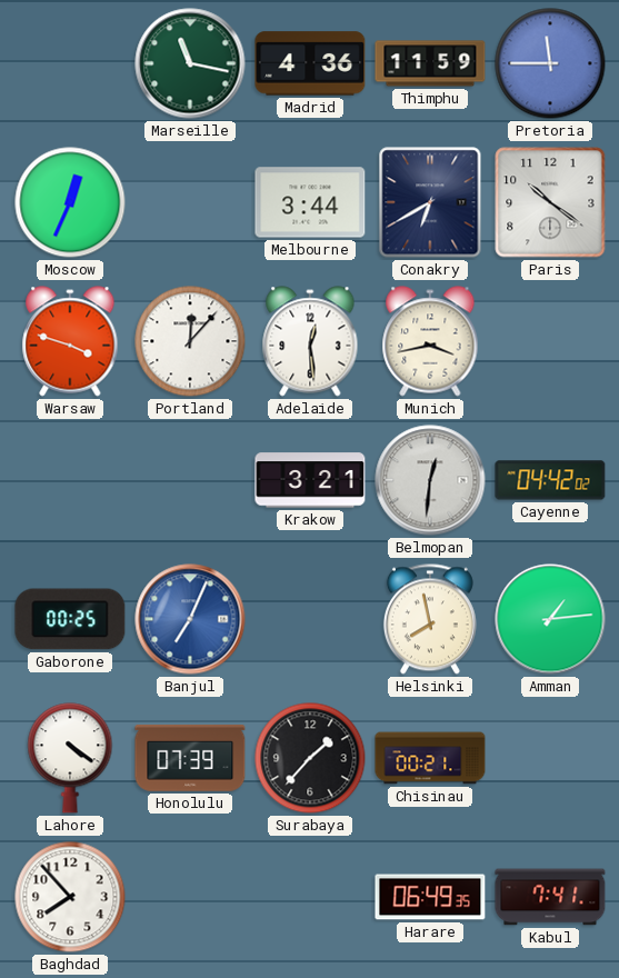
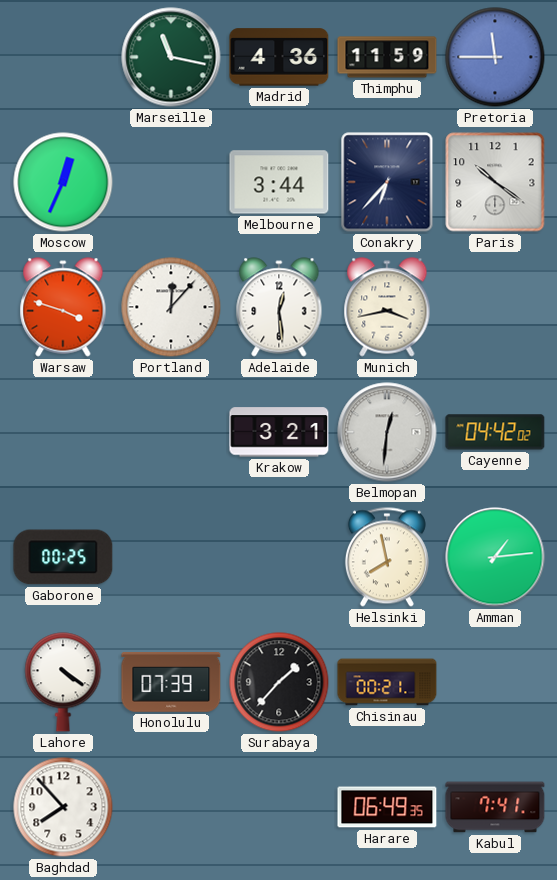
Conakry: 6:40 -> 6:37 (387, 182)
Banjul: 7:04 -> none (190, 619)
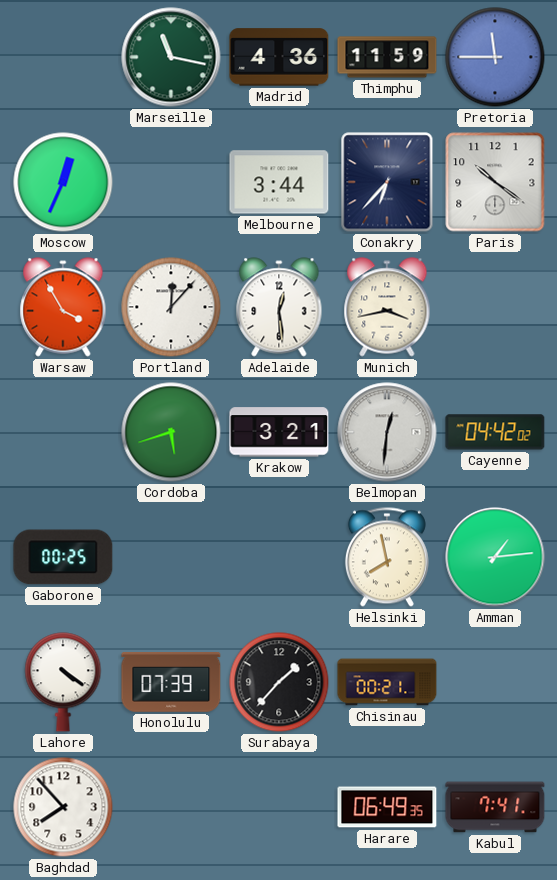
Warsaw: 3:48 -> 3:55 (63, 307)
Cordoba: none -> 5:42 (171, 432)
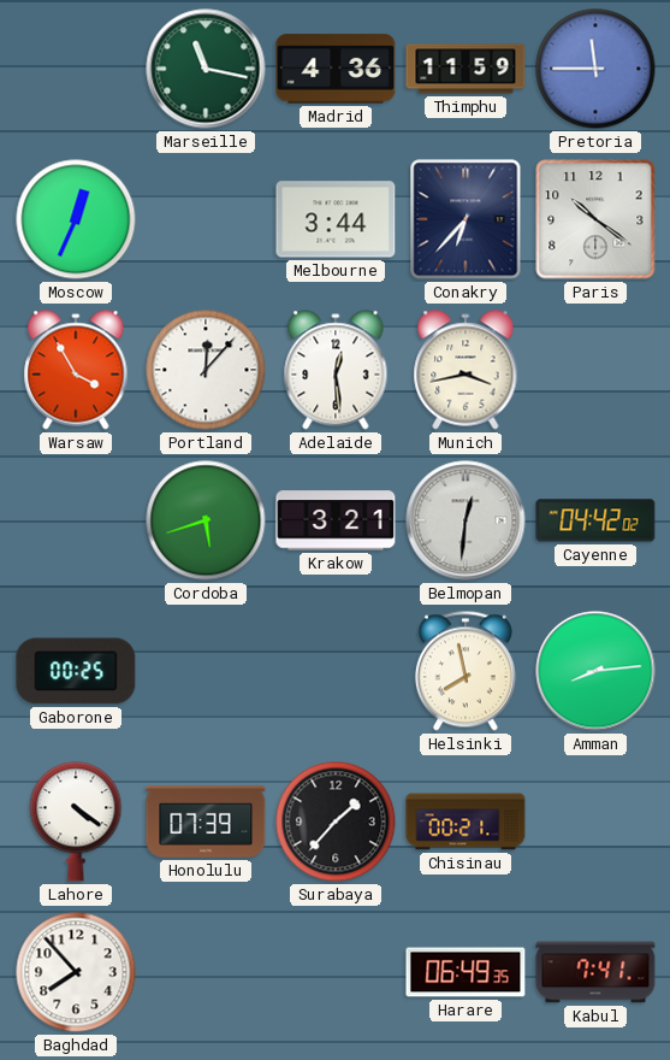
Amman: 1:14 -> 8:14 (595, 671)
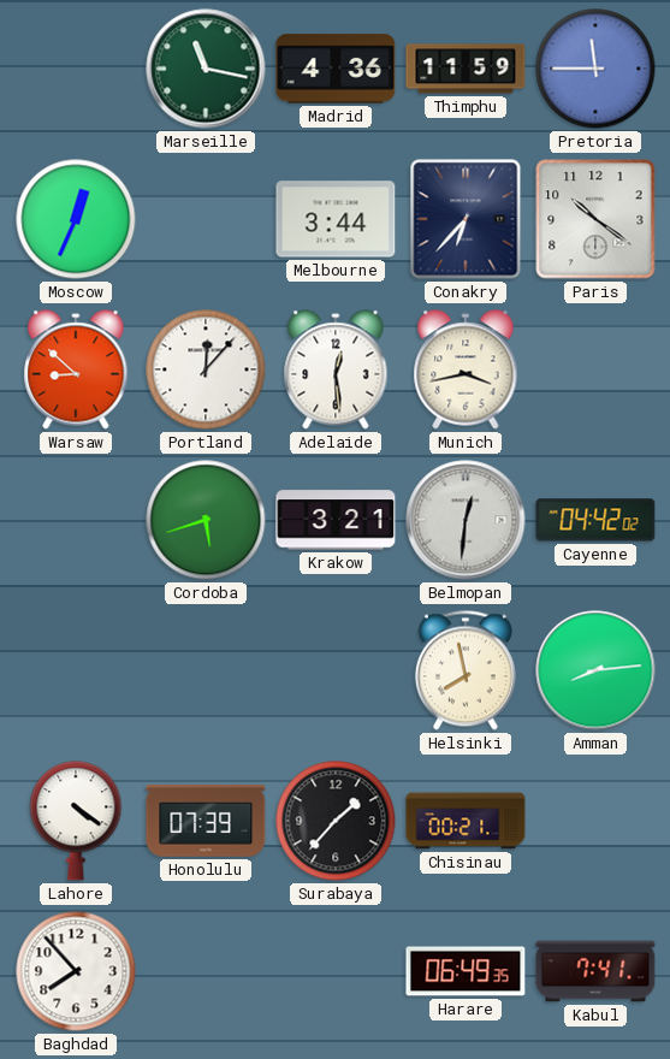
Warsaw: 3:55 -> 8:52 (76, 369)
Gaborone: 00:25 -> none (76, 671)
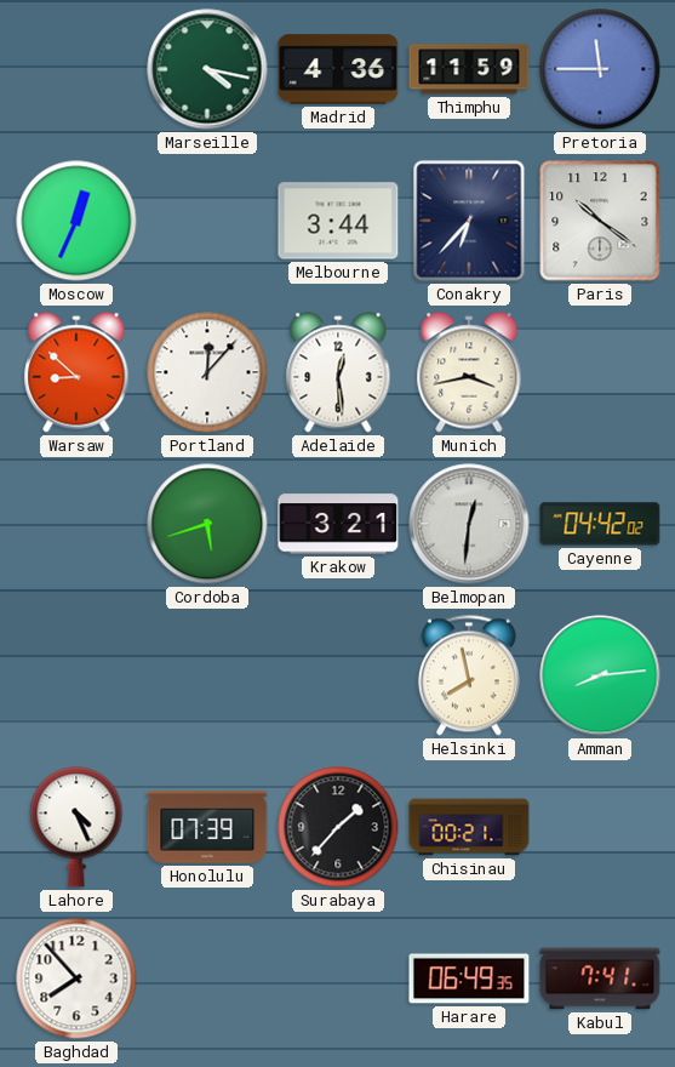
Marseille: 11:17 -> 4:17 (207, 69)
Lahore: 4:21 -> 4:26 (76, 827)
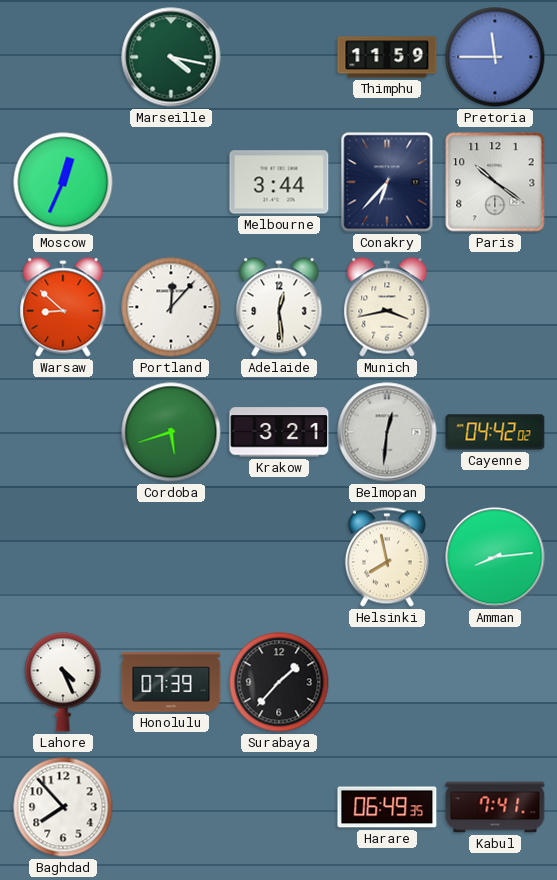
Madrid: 4:36 -> none (338, 69)
Chisinau: 00:21 -> none (469, 827)
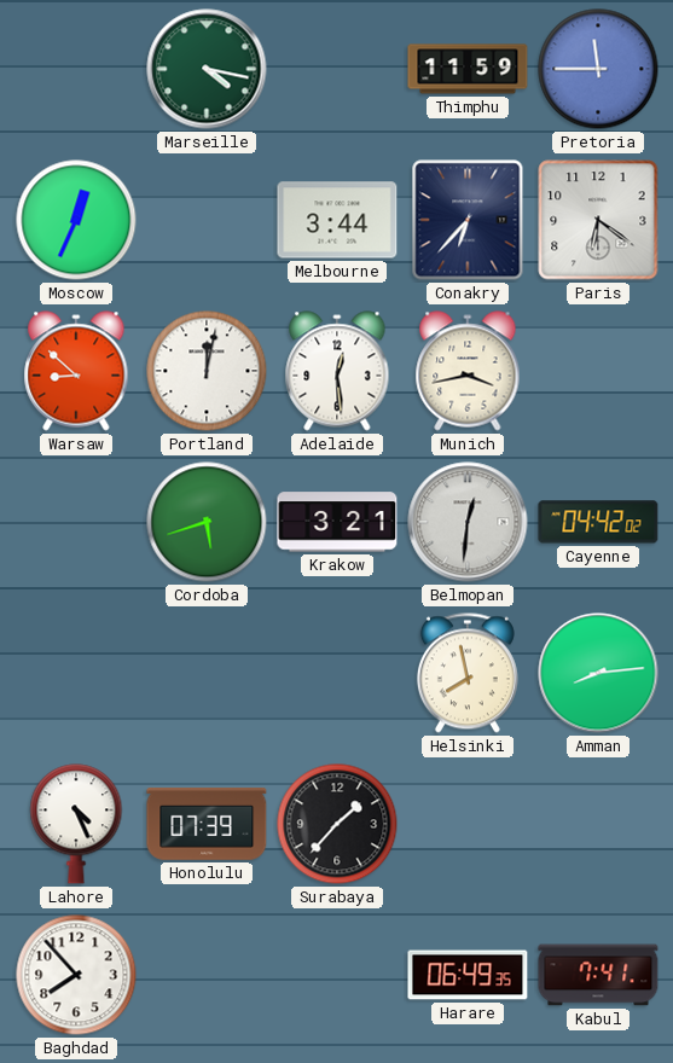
Paris: 10:21 -> 6:21 (598, 220)
Portland: 12:07 -> 12:02 (207, 371)
